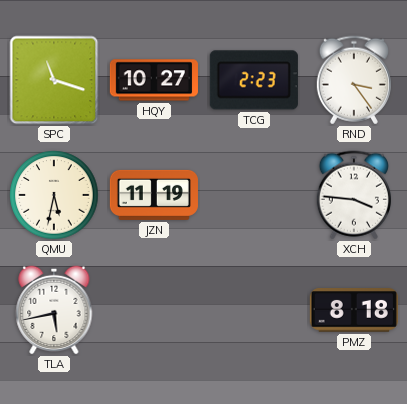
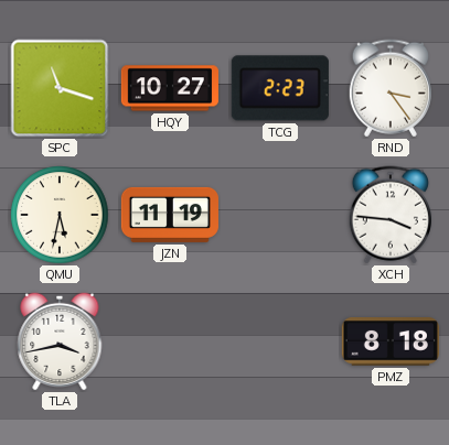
TLA: 5:43 -> 3:43 (60, 341)
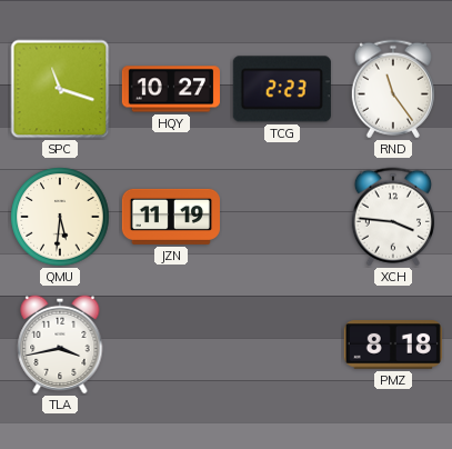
RND: 3:24 -> 11:24 (393, 89)
QMU: 5:32 -> 5:31 (60, 217)
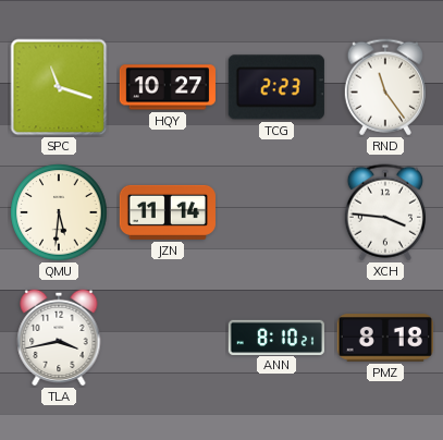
JZN: 11:19 -> 11:14 (168, 212)
ANN: none -> 8:10 (276, 337)
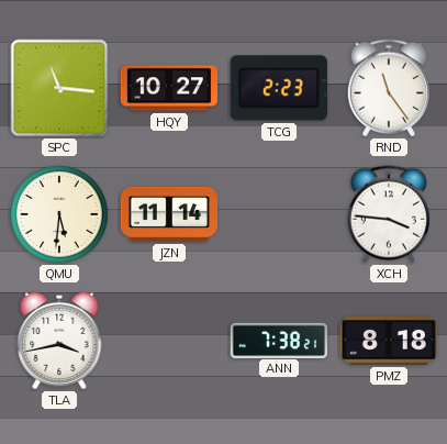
SPC: 11:18 -> 11:16 (59, 88)
ANN: 8:10 -> 7:38 (279, 340)
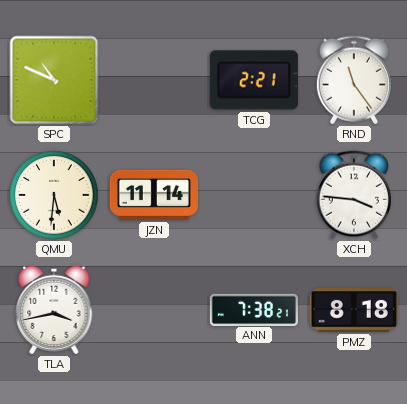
SPC: 11:16 -> 10:49 (54, 80)
HQY: 10:27 -> none (169, 88)
TCG: 2:23 -> 2:21 (254, 80)
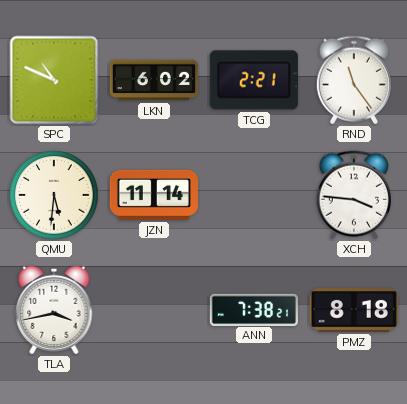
LKN: none -> 6:02 (153, 80)
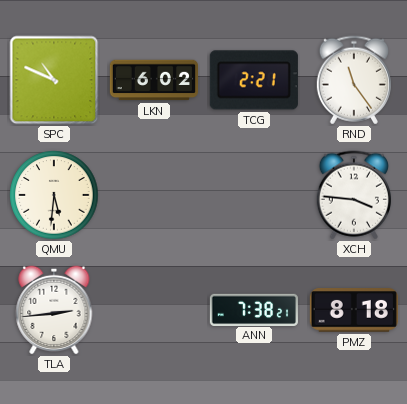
JZN: 11:14 -> none (154, 195)
TLA: 3:43 -> 2:44 (54, 310)
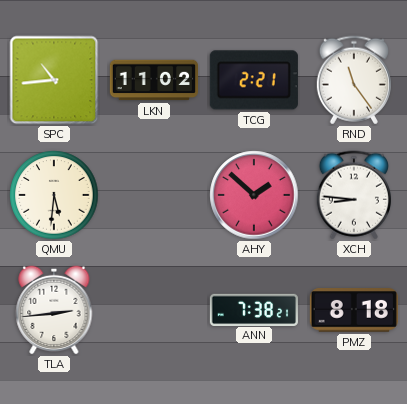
SPC: 10:49 -> 10:44 (54, 80)
LKN: 6:02 -> 11:02 (153, 80)
AHY: none -> 1:52 (254, 195)
XCH: 3:46 -> 8:46 (354, 195)
